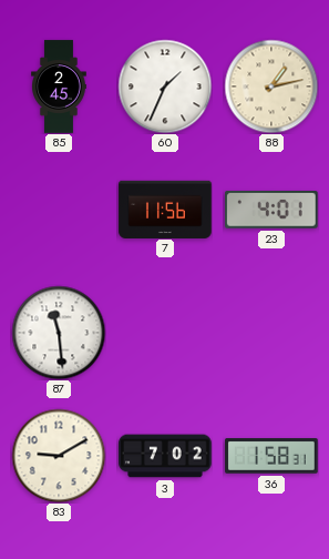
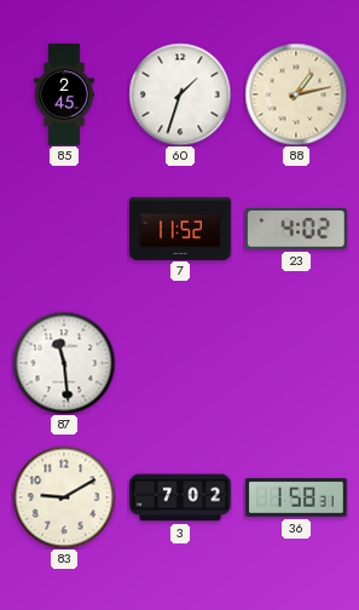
60: 1:34 -> 1:33 (180, 94)
7: 11:56 -> 11:52 (180, 228)
23: 4:01 -> 4:02 (297, 229)
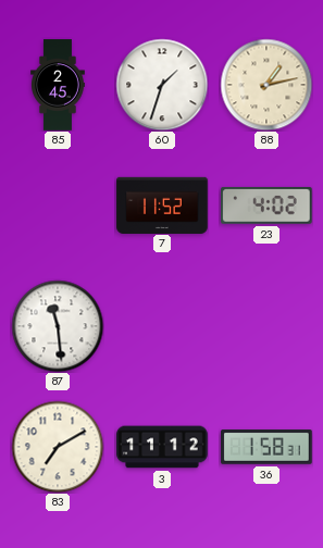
83: 9:10 -> 7:10 (58, 447)
3: 7:02 -> 11:12 (162, 447)
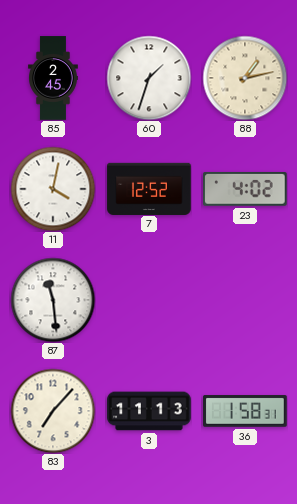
11: none -> 4:02 (53, 189)
7: 11:52 -> 12:52 (149, 188)
83: 7:10 -> 7:07 (53, 411)
3: 11:12 -> 11:13 (149, 411)
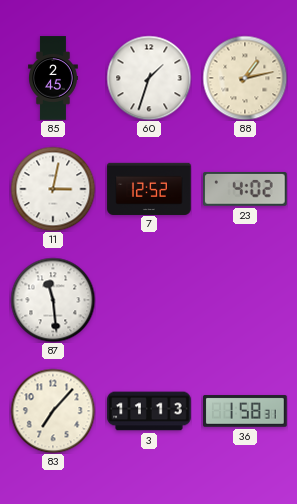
11: 4:02 -> 3:02 (53, 189)
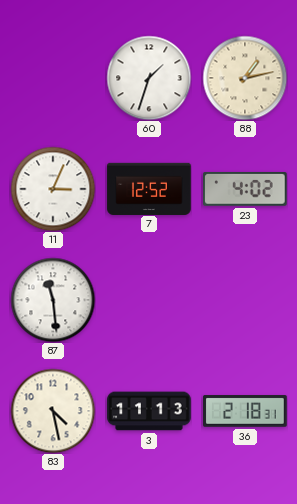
85: 2:45 -> none (54, 78)
11: 3:02 -> 3:04 (53, 189)
83: 7:07 -> 4:28 (53, 411)
36: 1:58 -> 2:18 (245, 411)
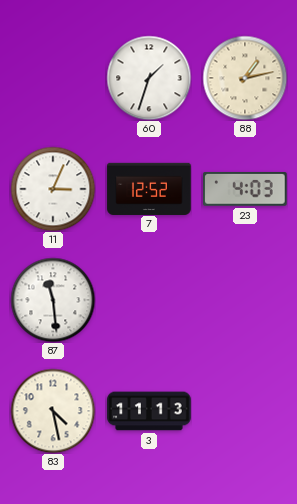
23: 4:02 -> 4:03 (246, 189)
36: 2:18 -> none (245, 411)
